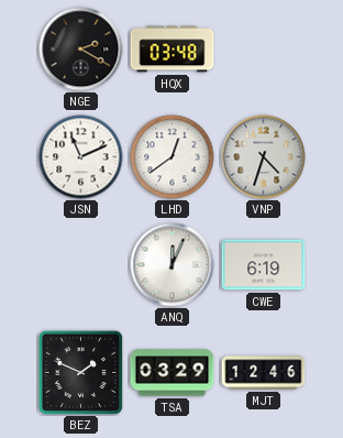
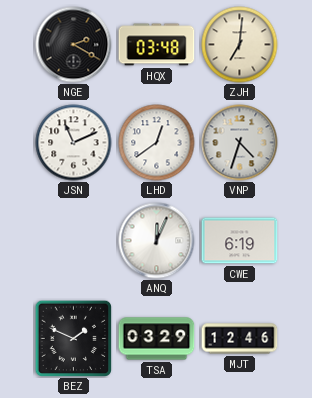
ZJH: none -> 7:01 (240, 45)
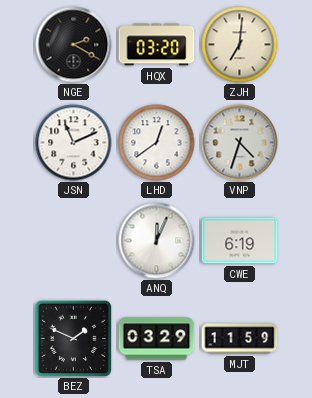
HQX: 03:48 -> 03:20 (157, 45)
MJT: 12:46 -> 11:59 (240, 339)
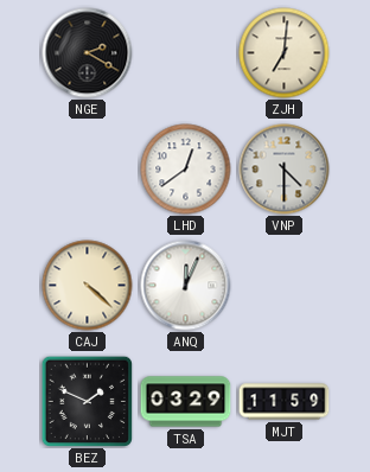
HQX: 03:20 -> none (157, 45)
JSN: 11:11 -> none (74, 143)
VNP: 4:33 -> 4:30 (285, 170)
CAJ: none -> 4:22 (88, 286)
CWE: 6:19 -> none (240, 241)
